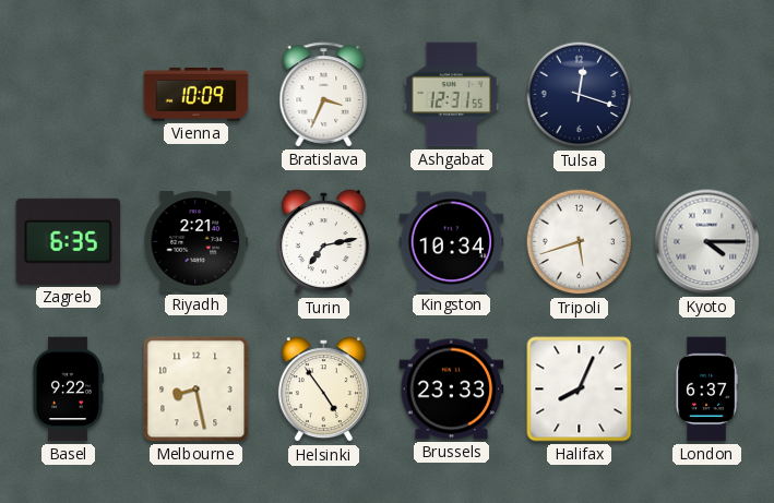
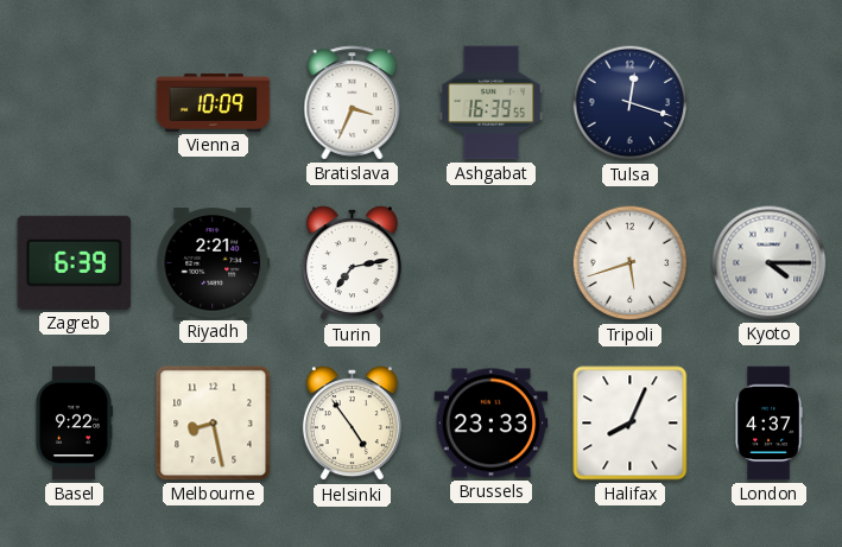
Ashgabat: 12:31 -> 16:39 (492, 103)
Zagreb: 6:35 -> 6:39 (75, 262)
Kingston: 10:34 -> none (452, 242)
London: 6:37 -> 4:37 (768, 424)
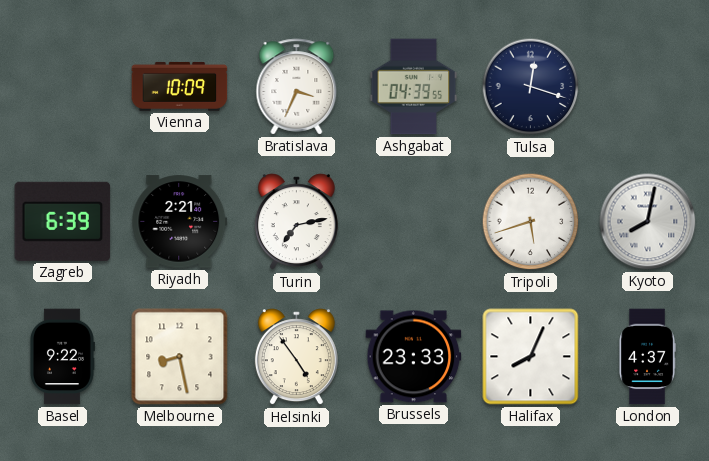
Ashgabat: 16:39 -> 04:39 (414, 87)
Kyoto: 4:15 -> 8:02 (648, 222)
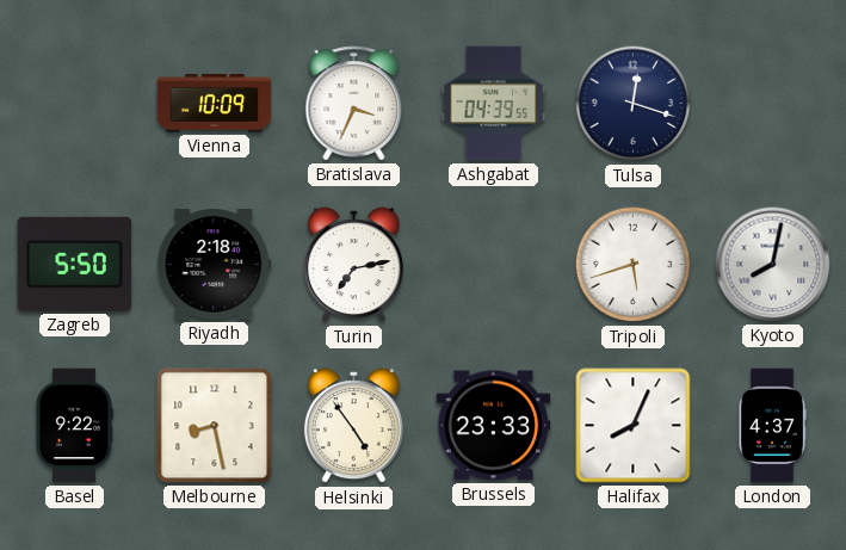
Zagreb: 6:39 -> 5:50 (75, 264)
Riyadh: 2:21 -> 2:18 (215, 265)
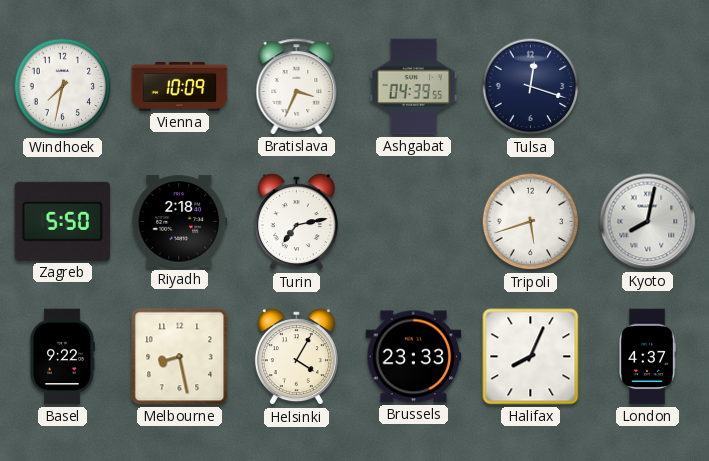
Windhoek: none -> 7:32 (63, 87)
Helsinki: 4:54 -> 4:05 (296, 357)
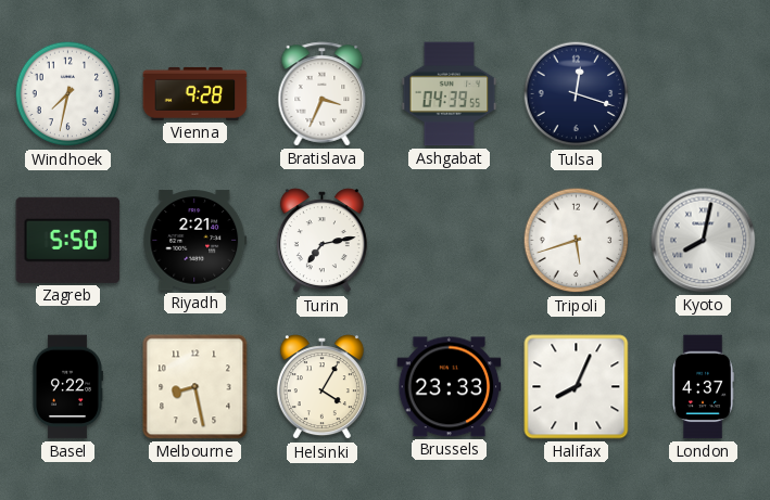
Vienna: 10:09 -> 9:28 (195, 93)
Riyadh: 2:18 -> 2:21 (195, 241)
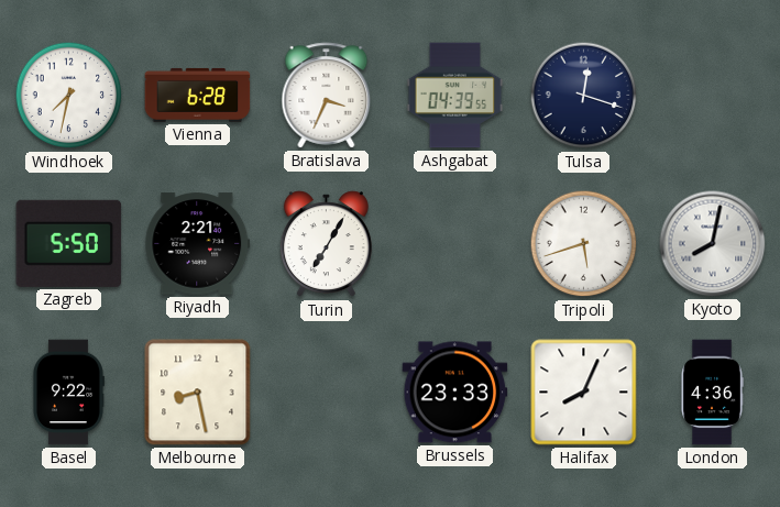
Vienna: 9:28 -> 6:28 (198, 95)
Turin: 7:13 -> 7:05 (326, 244)
Helsinki: 4:05 -> none (321, 387)
London: 4:37 -> 4:36 (712, 393)
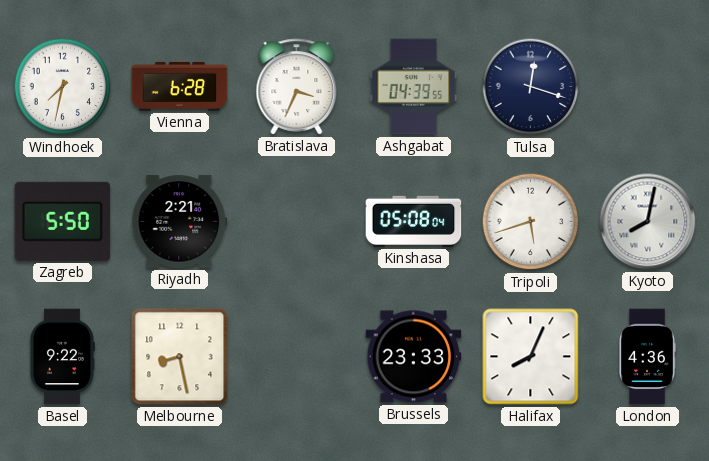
Turin: 7:05 -> none (326, 244)
Kinshasa: none -> 05:08 (414, 221)
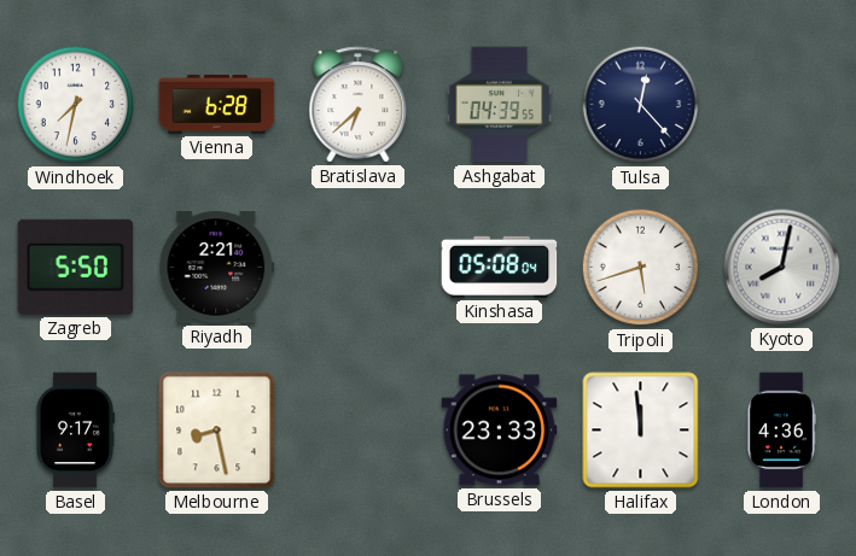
Bratislava: 3:34 -> 6:38 (359, 105)
Tulsa: 12:18 -> 12:23 (641, 105)
Basel: 9:22 -> 9:17 (75, 431)
Halifax: 8:04 -> 11:59 (641, 431)
